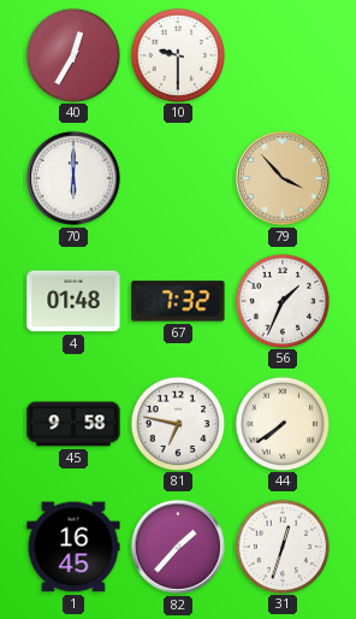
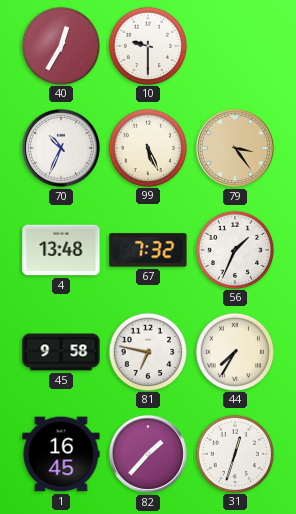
70: 6:00 -> 10:34 (61, 148)
99: none -> 5:26 (147, 147)
79: 3:53 -> 3:24 (235, 148)
4: 01:48 -> 13:48 (61, 250)
44: 7:39 -> 7:35 (234, 351)
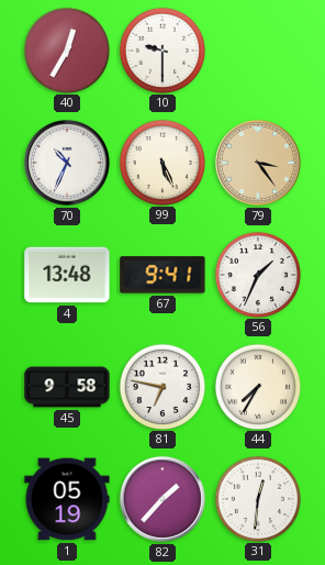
67: 7:32 -> 9:41 (162, 275)
1: 16:45 -> 05:19 (67, 499)
31: 12:33 -> 12:31 (257, 498)
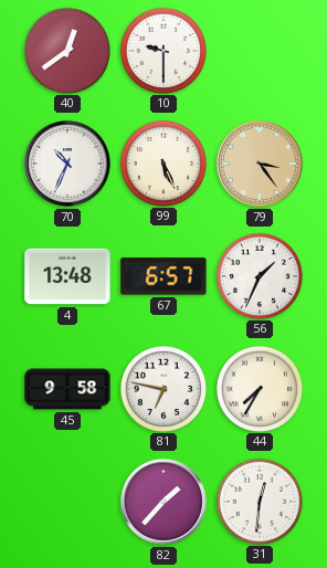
40: 12:35 -> 12:39 (66, 50)
67: 9:41 -> 6:57 (163, 276)
1: 05:19 -> none (67, 499)
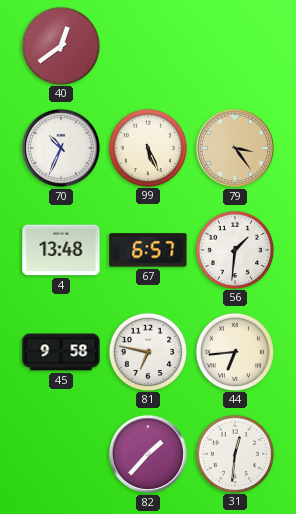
10: 9:30 -> none (162, 50)
56: 1:34 -> 1:31 (234, 249)
44: 7:35 -> 6:44 (234, 351)
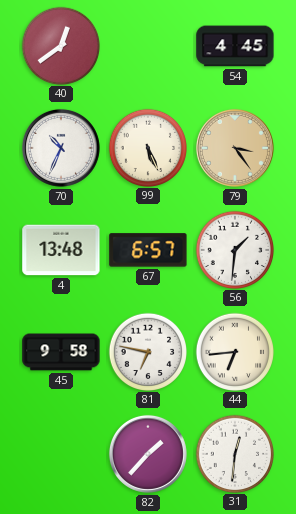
54: none -> 4:45 (235, 46)
